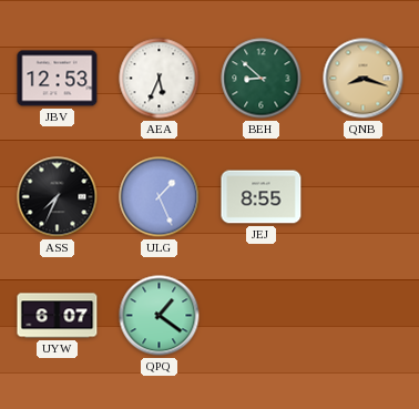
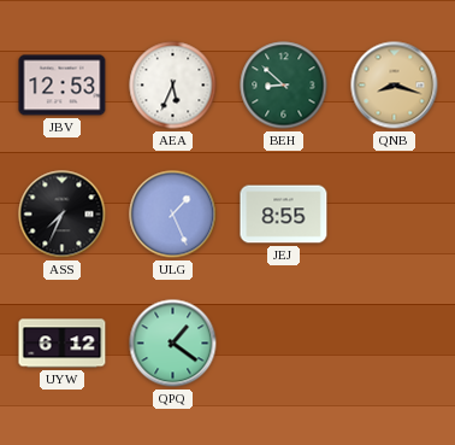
UYW: 6:07 -> 6:12 (63, 344)
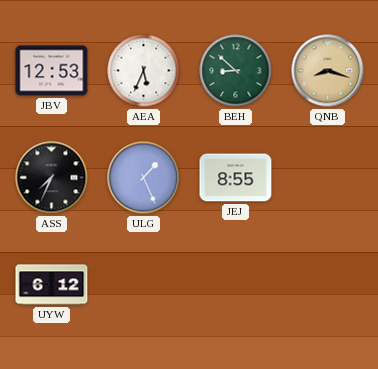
QPQ: 1:21 -> none (173, 344)
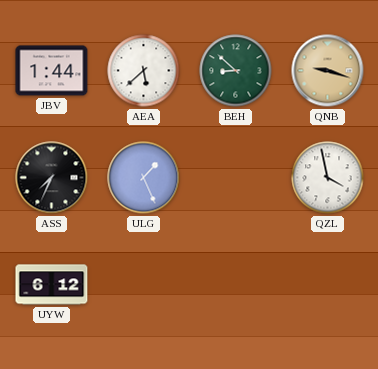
JBV: 12:53 -> 1:44 (52, 71)
AEA: 5:34 -> 5:38 (144, 71)
QNB: 8:18 -> 9:18 (328, 71)
JEJ: 8:55 -> none (236, 178)
QZL: none -> 3:58 (328, 178)
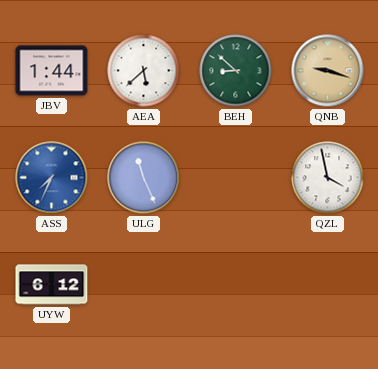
ASS dial: black -> blue (52, 178)
ULG: 1:26 -> 11:26 (144, 178)
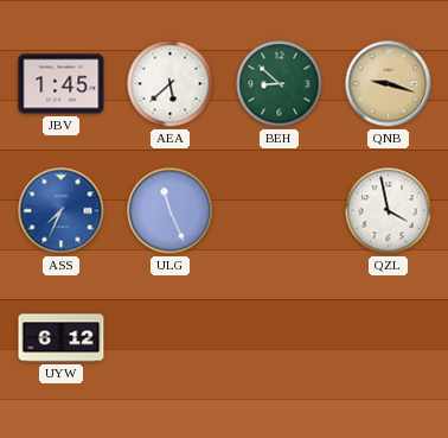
JBV: 1:44 -> 1:45 (62, 84)
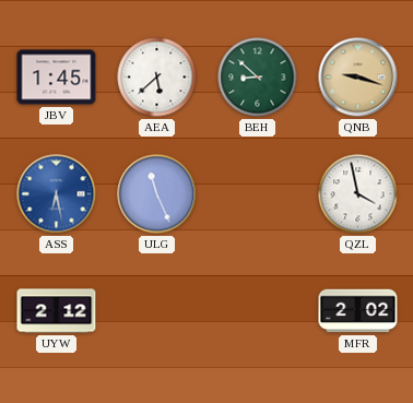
ASS: 7:34 -> 6:28 (57, 194)
UYW: 6:12 -> 2:12 (57, 311)
MFR: none -> 2:02 (358, 311)
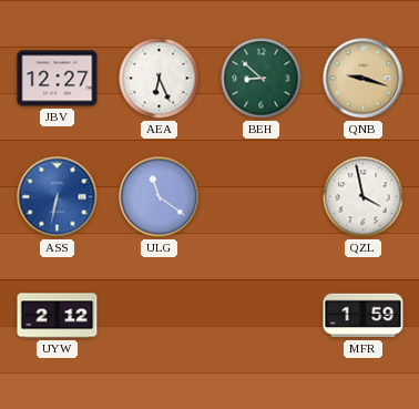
JBV: 1:45 -> 12:27 (58, 79)
AEA: 5:38 -> 6:26 (160, 79)
ASS: 6:28 -> 6:32 (58, 197)
ULG: 11:26 -> 11:21 (160, 197)
MFR: 2:02 -> 1:59 (364, 316)
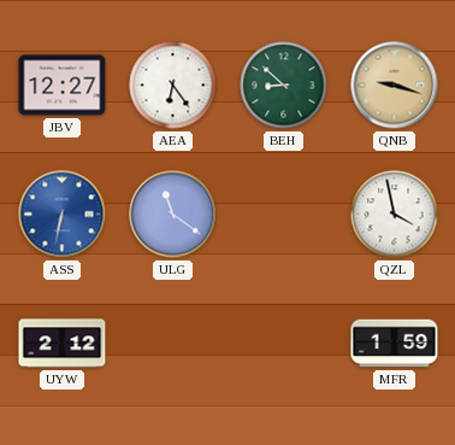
AEA: 6:26 -> 6:24 (173, 86)
